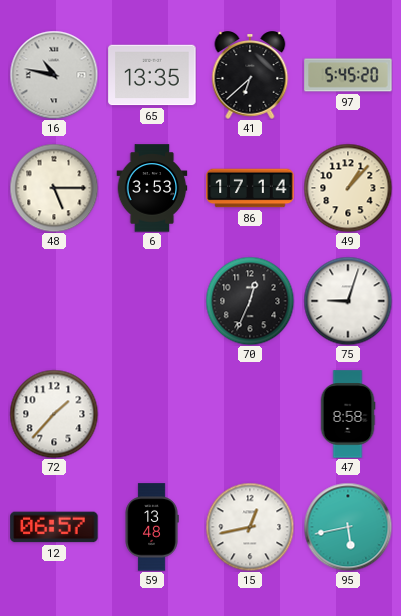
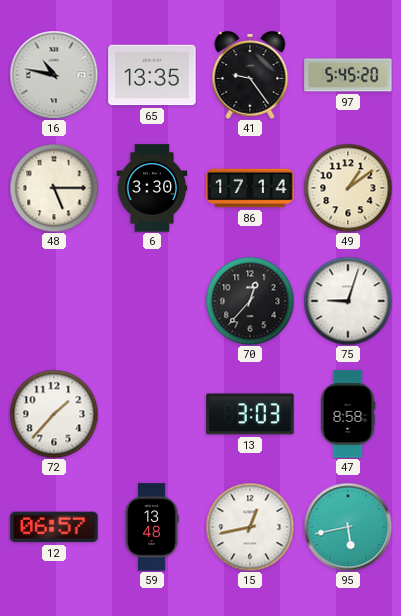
41: 6:38 -> 9:24 (250, 75)
6: 3:53 -> 3:30 (152, 188)
49: 1:07 -> 1:09 (348, 188)
70: 12:34 -> 12:37 (250, 301)
13: none -> 3:03 (250, 414)
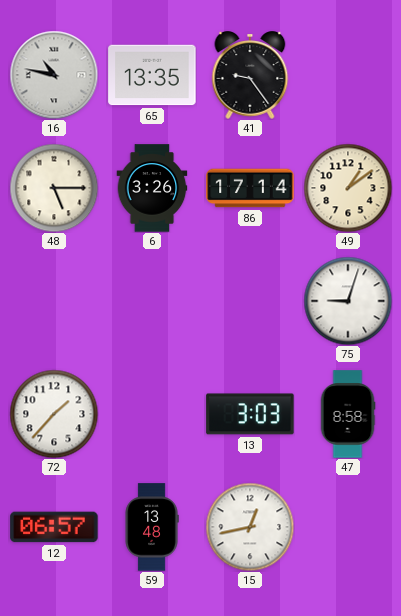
97: 5:45 -> none (348, 75)
6: 3:30 -> 3:26 (152, 188)
70: 12:37 -> none (250, 301)
95: 5:43 -> none (348, 527)
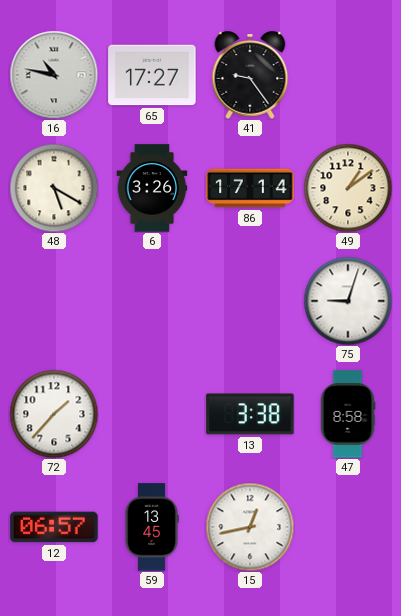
65: 13:35 -> 17:27 (152, 75)
48: 5:15 -> 5:20 (54, 188)
13: 3:03 -> 3:38 (250, 414)
59: 13:48 -> 13:45 (152, 527)
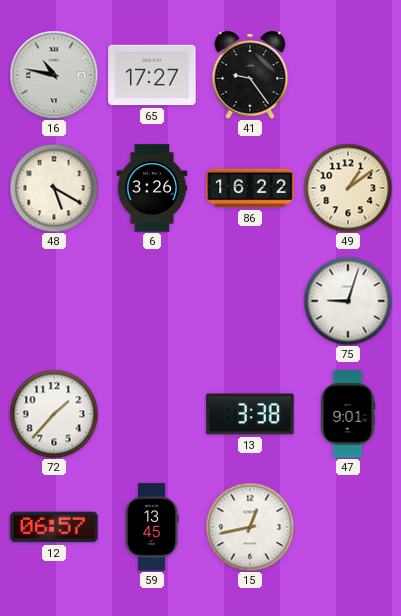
86: 17:14 -> 16:22 (250, 188)
47: 8:58 -> 9:01 (348, 414)
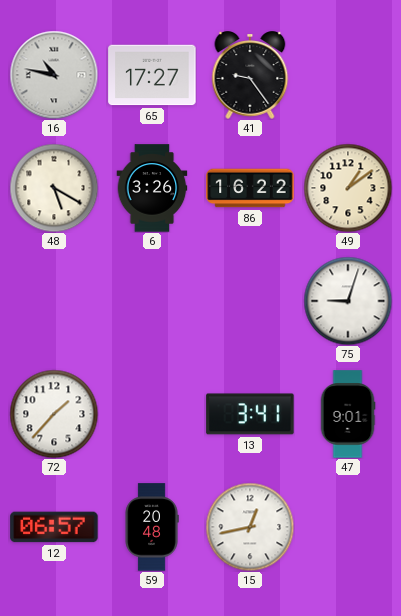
13: 3:38 -> 3:41 (250, 414)
59: 13:45 -> 20:48 (152, 527)
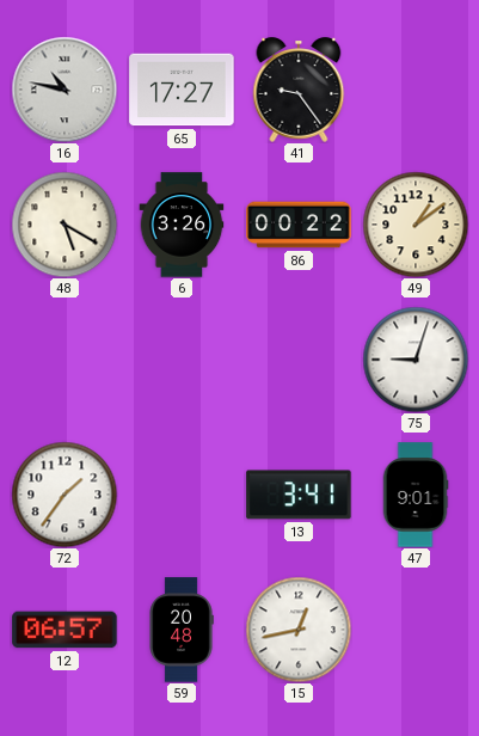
86: 16:22 -> 00:22 (299, 225)
72: 1:37 -> 1:36 (65, 495)
